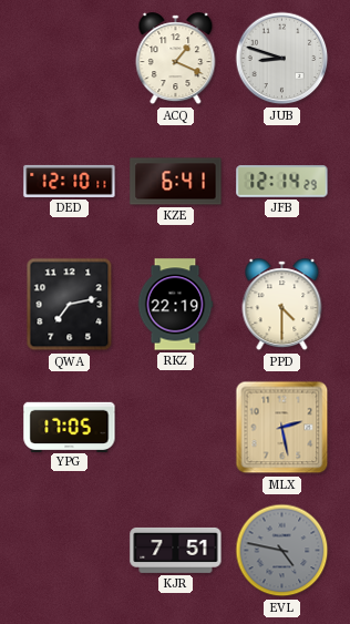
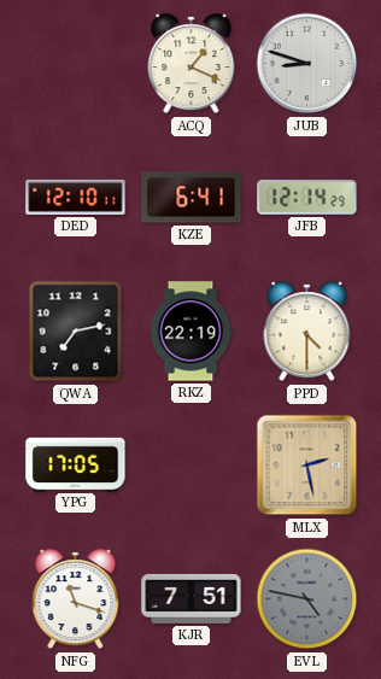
NFG: none -> 11:18 (76, 599)
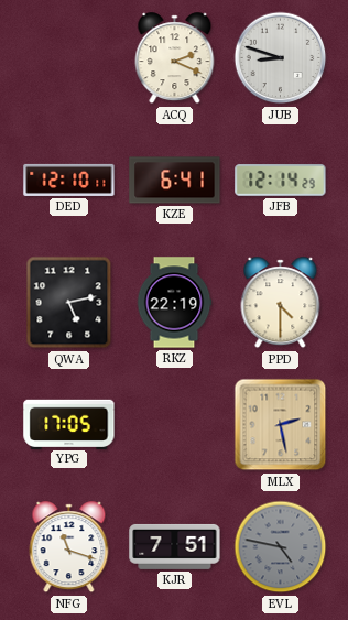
ACQ: 1:19 -> 2:19 (175, 58)
QWA: 7:13 -> 5:13 (69, 303)
